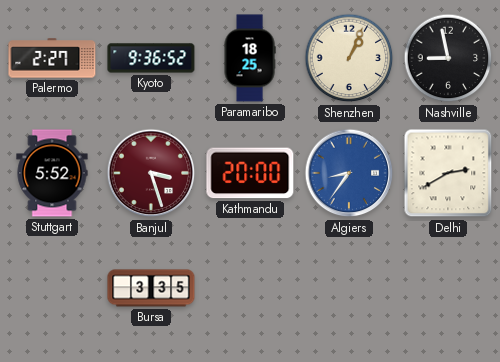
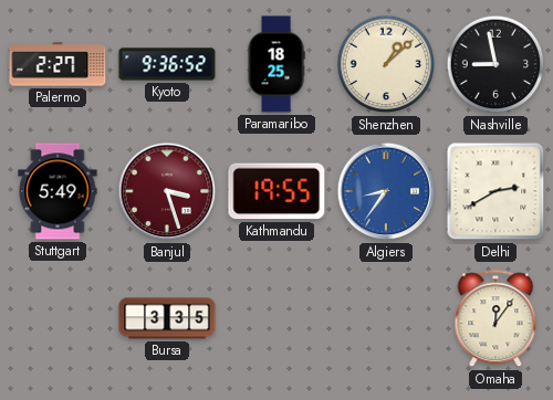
Shenzhen: 1:04 -> 1:08 (386, 64)
Stuttgart: 5:52 -> 5:49 (58, 191)
Kathmandu: 20:00 -> 19:55 (276, 191)
Omaha: none -> 12:06 (495, 319)
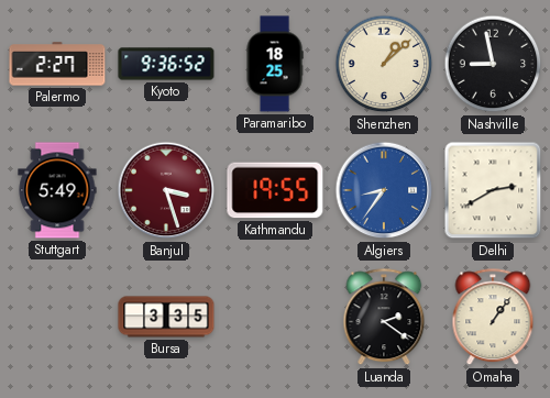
Luanda: none -> 2:21 (384, 318)
Omaha: 12:06 -> 1:06 (493, 318)
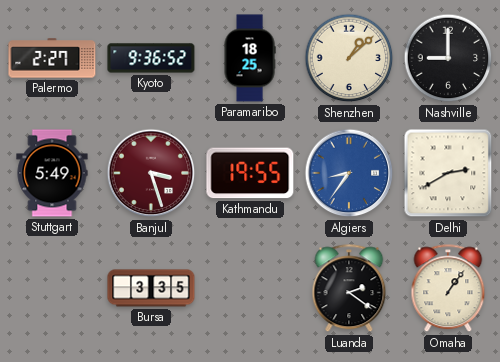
Nashville: 8:58 -> 9:00 (448, 58)
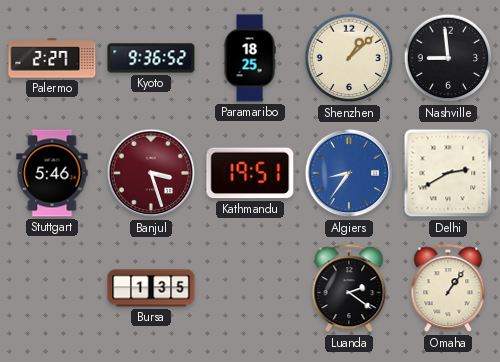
Nashville: 9:00 -> 8:59 (448, 58)
Stuttgart: 5:49 -> 5:46 (52, 173)
Kathmandu: 19:55 -> 19:51 (250, 173)
Bursa: 3:35 -> 1:35 (151, 288)
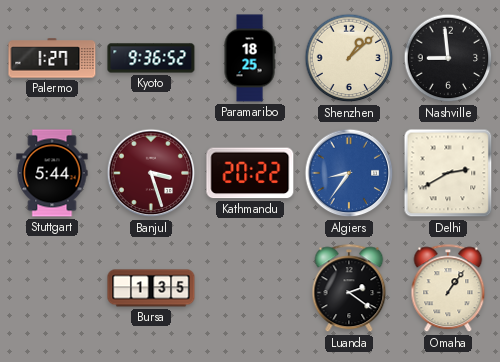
Palermo: 2:27 -> 1:27 (52, 58)
Stuttgart: 5:46 -> 5:44 (52, 173)
Kathmandu: 19:51 -> 20:22 (250, 173)
